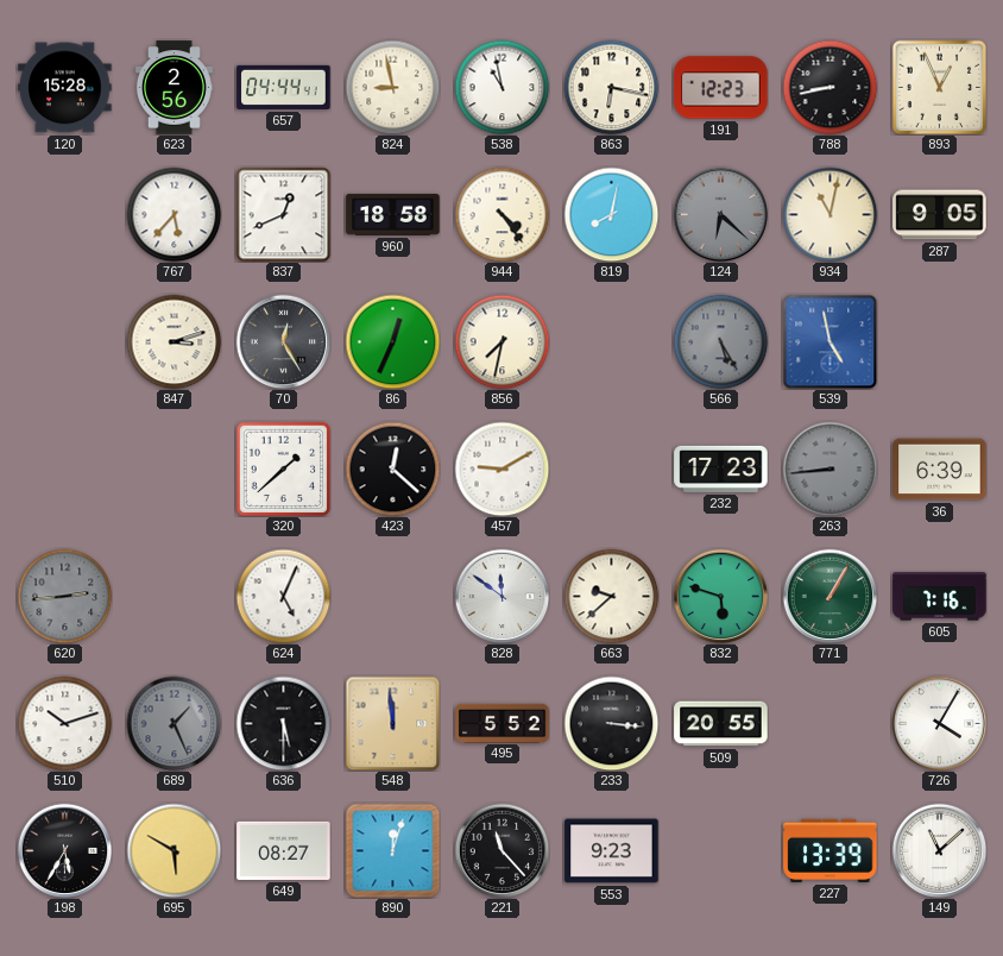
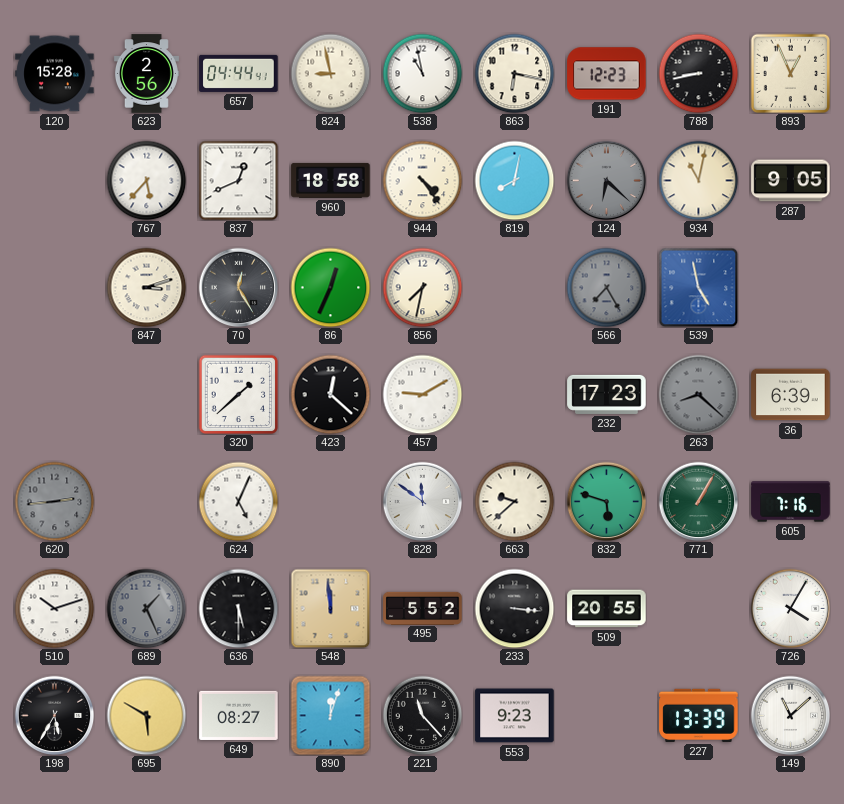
566: 5:25 -> 7:25 (606, 287)
263: 8:44 -> 8:22 (698, 394)
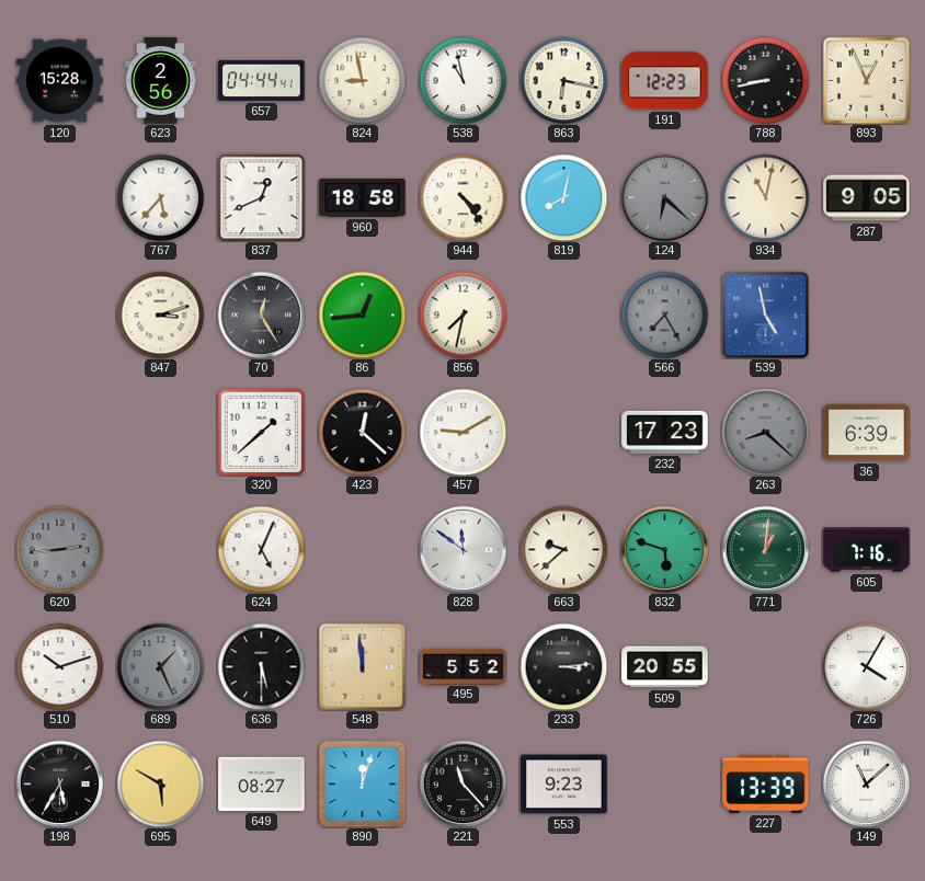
86: 12:34 -> 12:44 (362, 314)
771: 1:05 -> 1:01 (765, 549)
233: 3:16 -> 3:14 (563, 666)
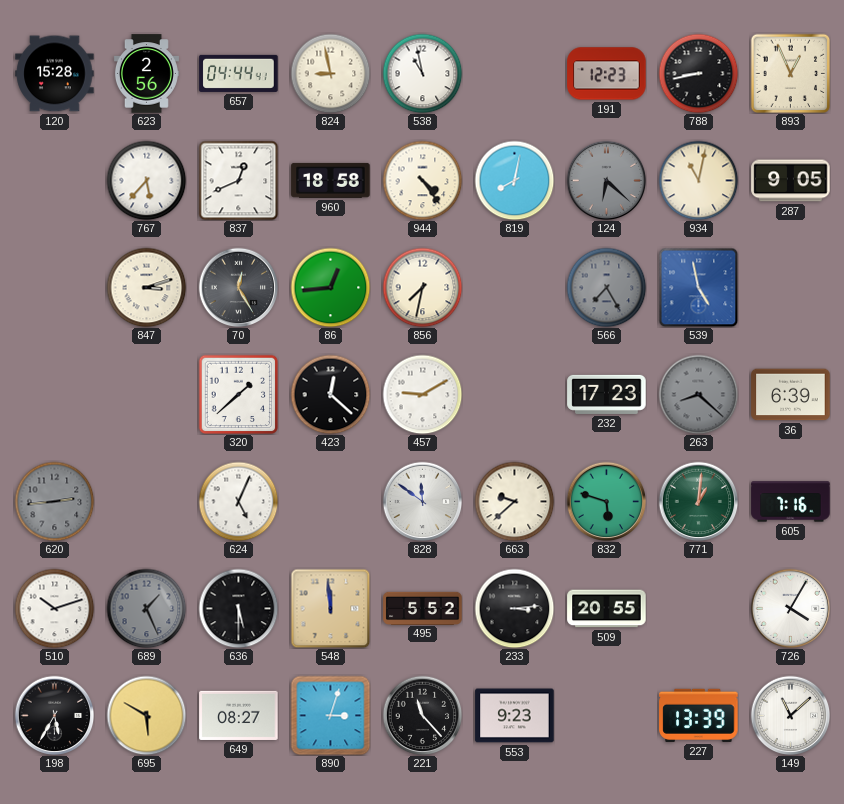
863: 6:17 -> none (563, 80)
890: 12:03 -> 3:03 (330, 715)
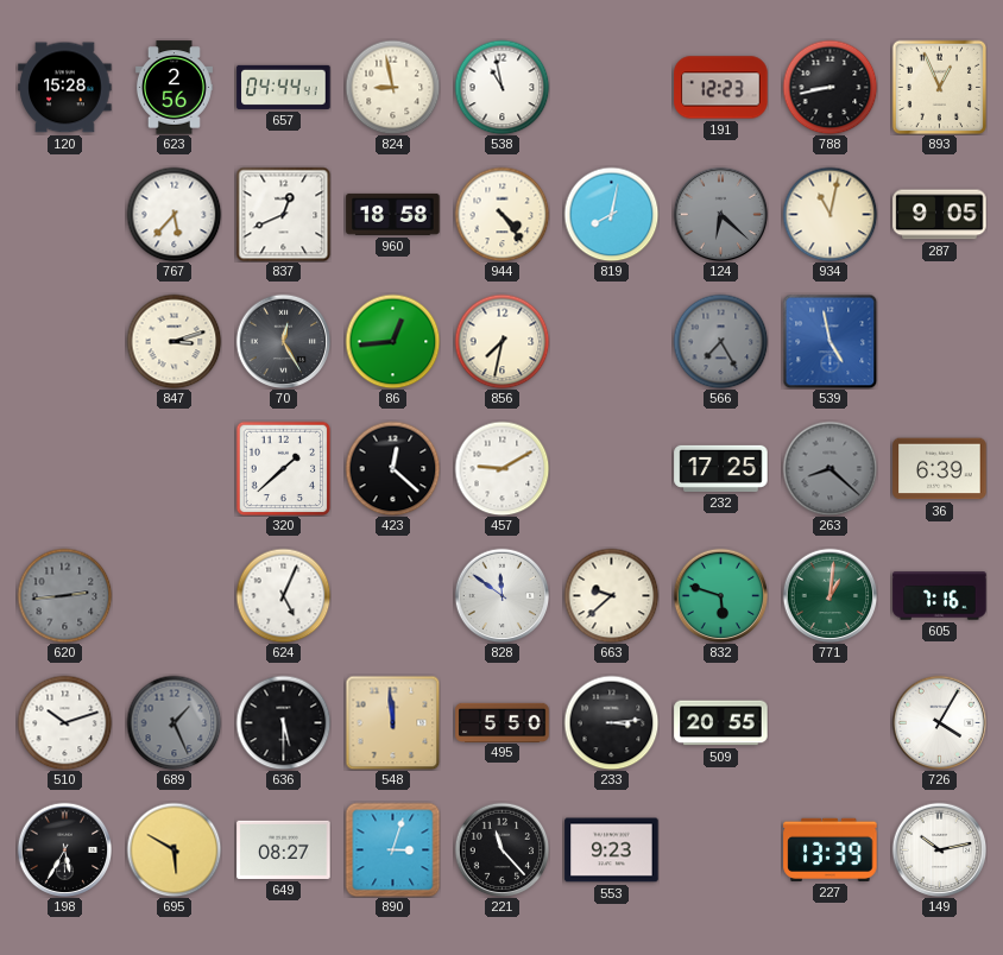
232: 17:23 -> 17:25 (721, 468)
495: 5:52 -> 5:50 (503, 722)
149: 11:08 -> 10:13 (939, 849)
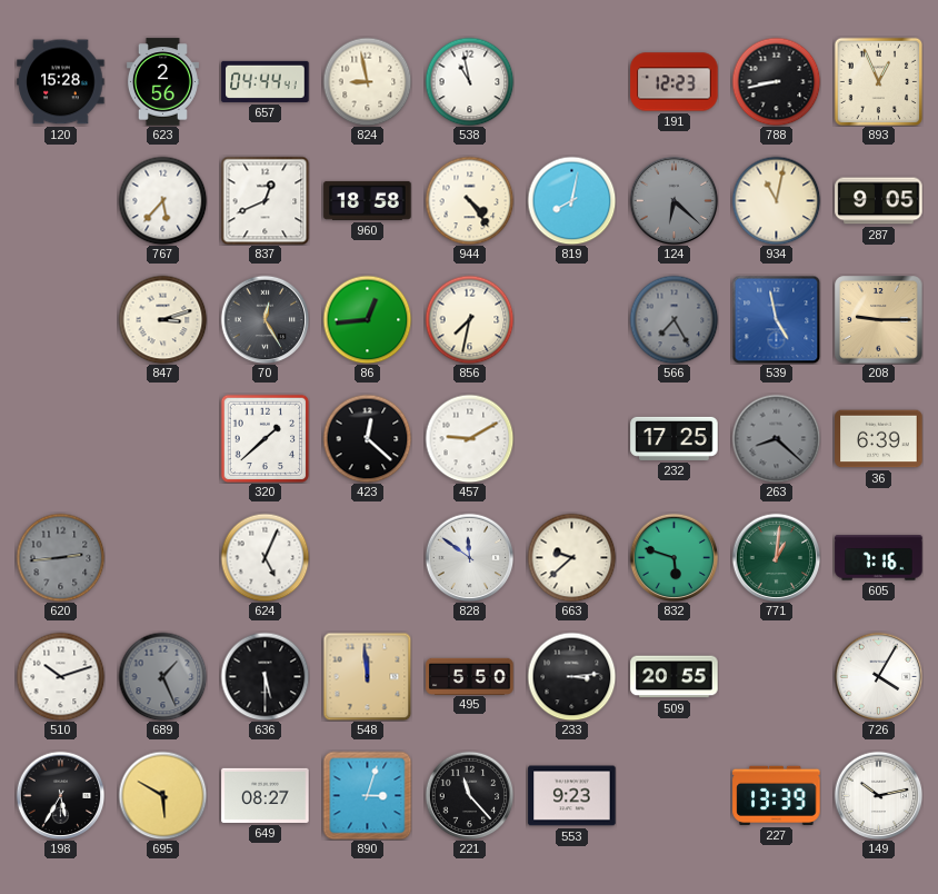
208: none -> 9:15 (879, 320)
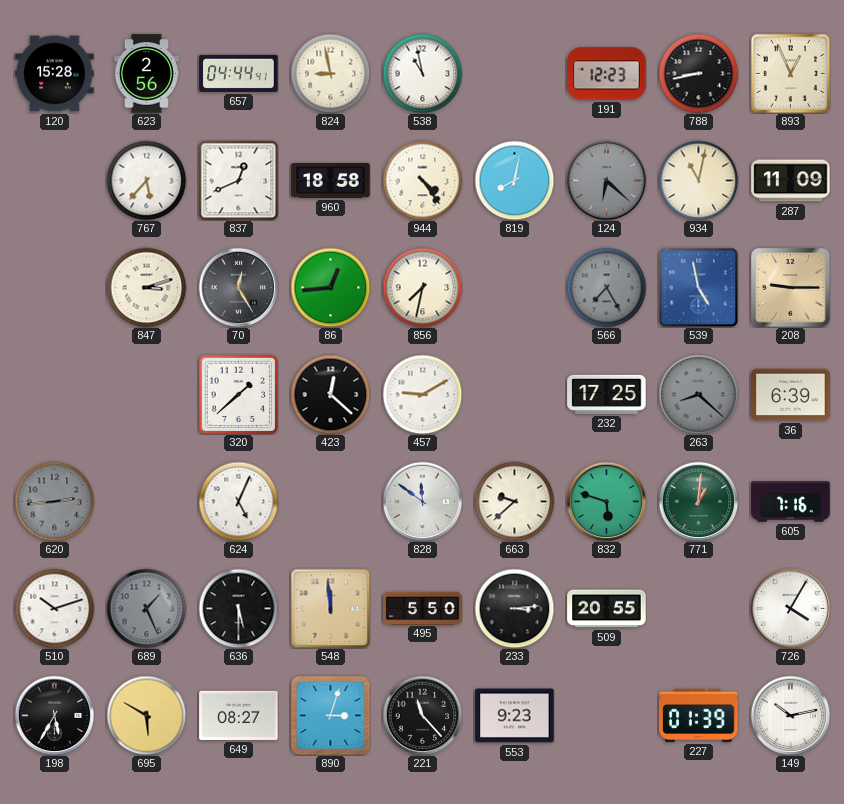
287: 9:05 -> 11:09 (791, 181)
227: 13:39 -> 01:39 (699, 715)
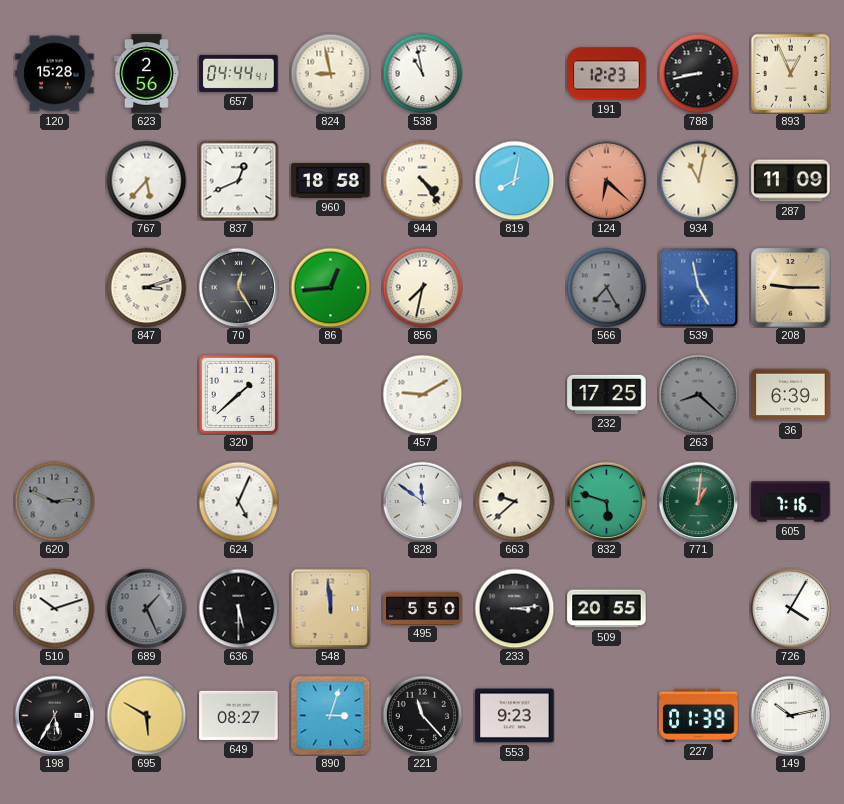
124 dial: grey -> salmon (606, 180)
423: 12:22 -> none (330, 394)
620: 2:44 -> 2:49 (54, 501)
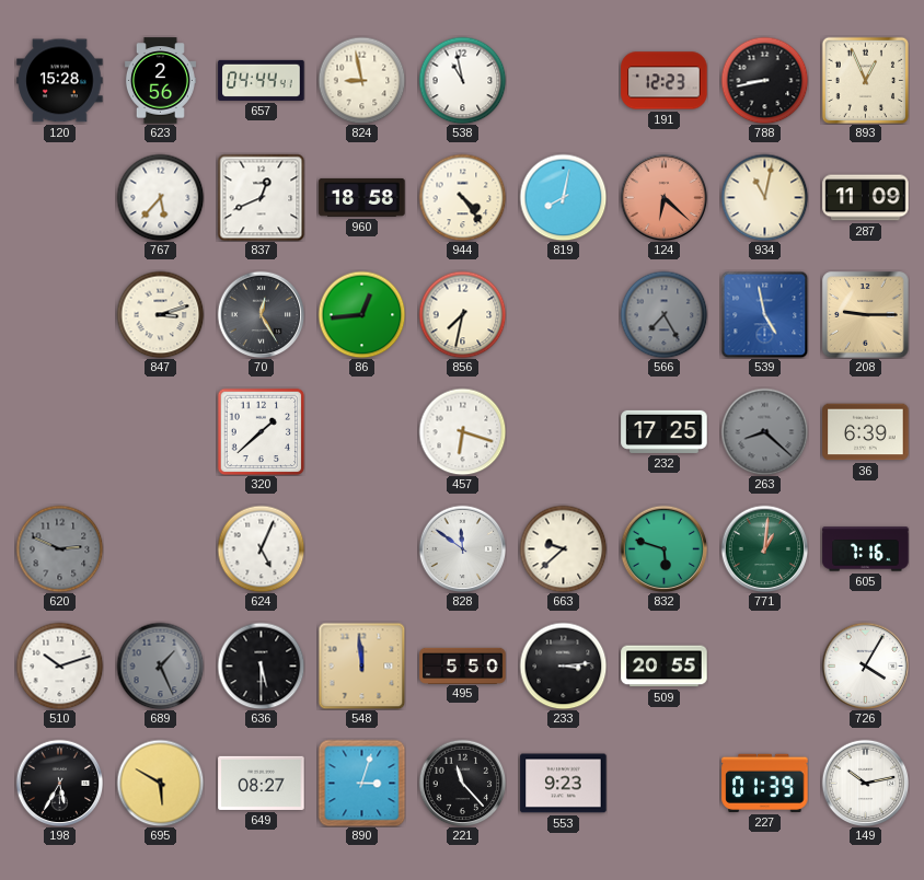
457: 9:10 -> 6:18 (462, 431)
